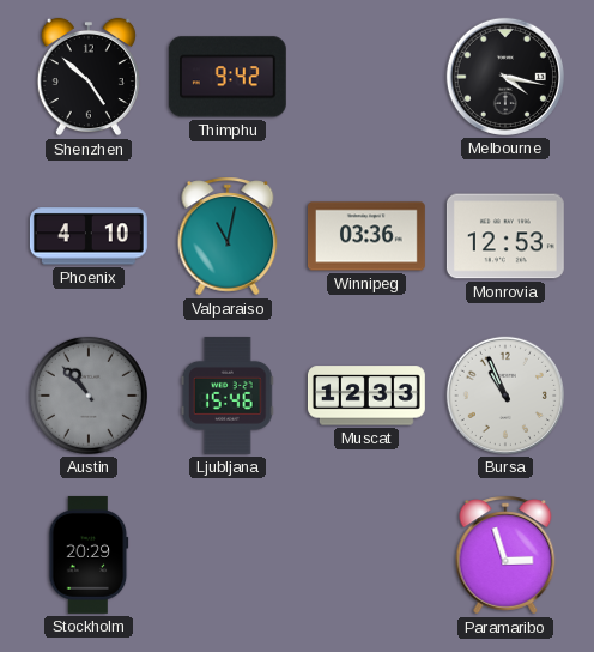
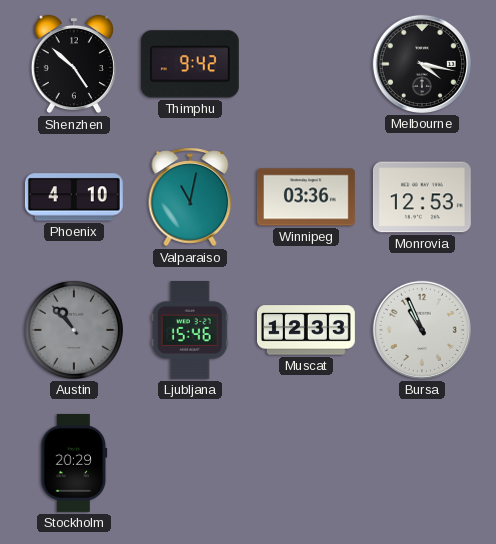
Paramaribo: 2:57 -> none (505, 555)
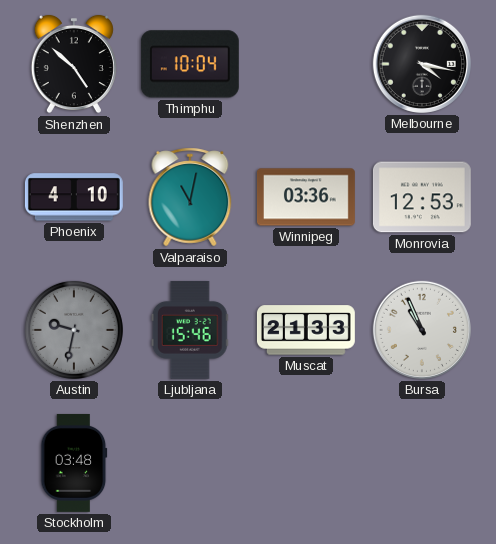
Thimphu: 9:42 -> 10:04 (190, 64)
Austin: 10:53 -> 9:32 (74, 330)
Muscat: 12:33 -> 21:33 (306, 330)
Stockholm: 20:29 -> 03:48 (74, 463)
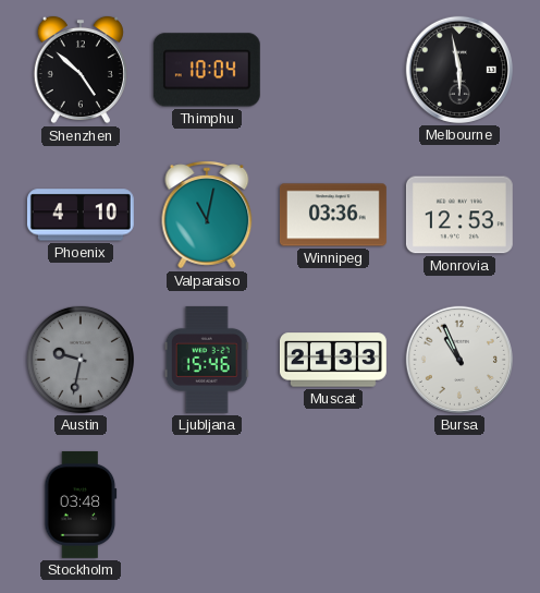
Melbourne: 4:17 -> 5:58 (459, 70)
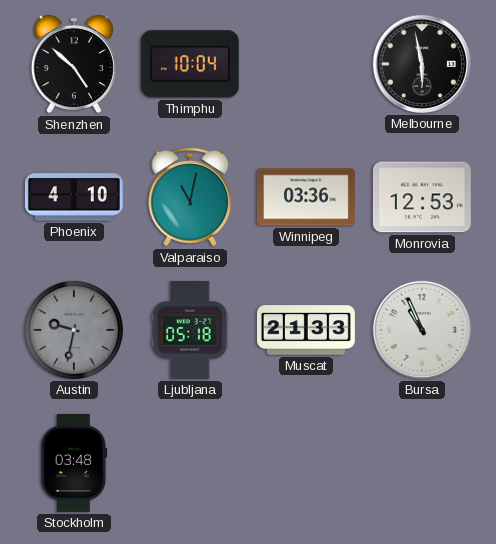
Ljubljana: 15:46 -> 05:18 (190, 330)
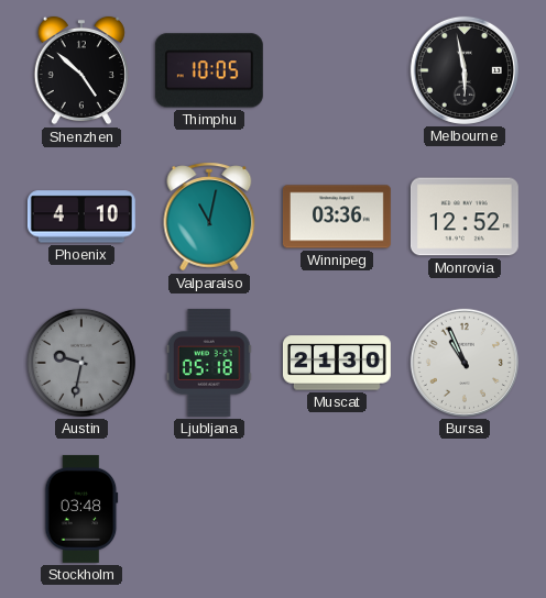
Thimphu: 10:04 -> 10:05 (209, 70)
Monrovia: 12:53 -> 12:52 (465, 217)
Muscat: 21:33 -> 21:30 (337, 363)
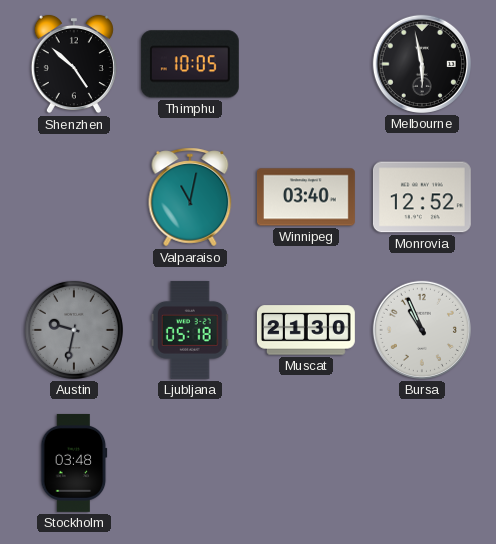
Phoenix: 4:10 -> none (81, 217)
Winnipeg: 03:36 -> 03:40 (306, 197)
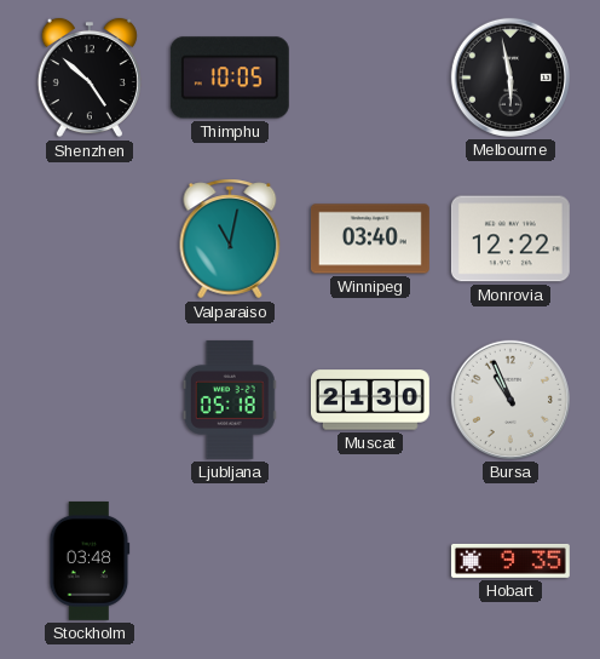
Monrovia: 12:52 -> 12:22 (510, 239)
Austin: 9:32 -> none (74, 330)
Hobart: none -> 9:35 (510, 561)
